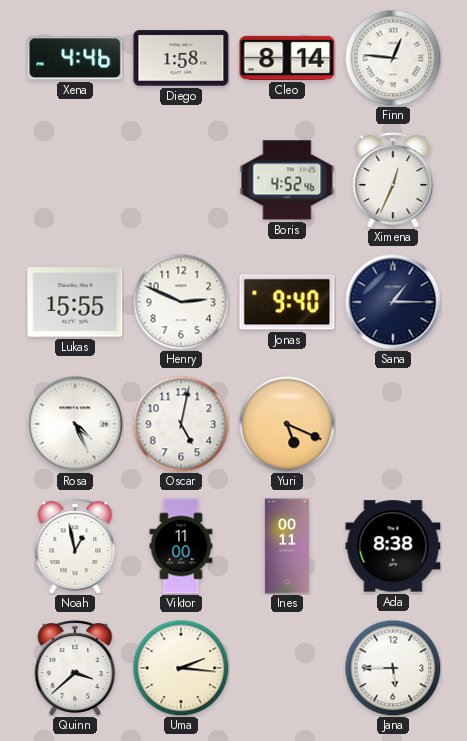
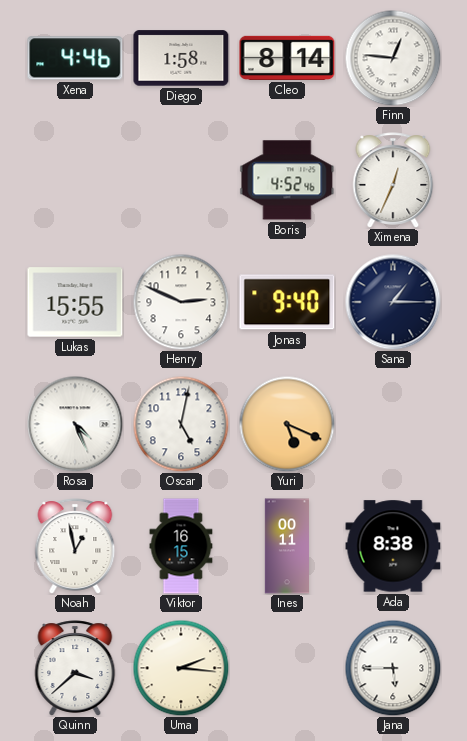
Viktor: 11:00 -> 16:15 (181, 546)
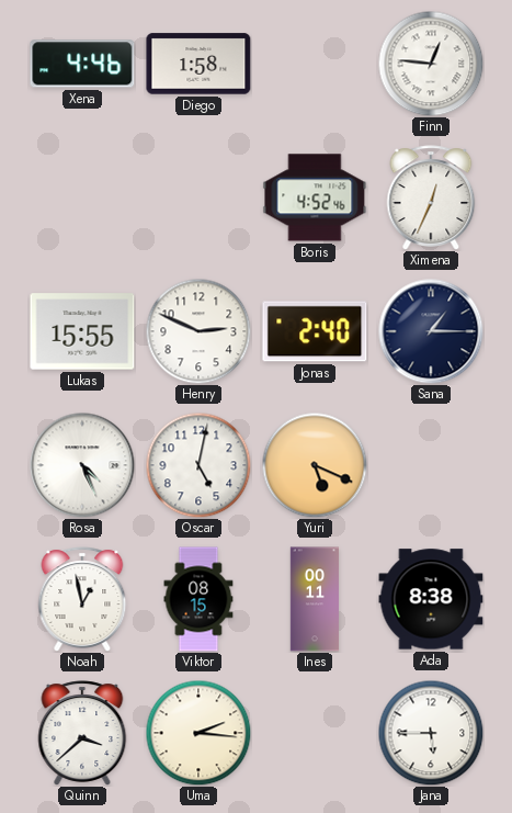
Cleo: 8:14 -> none (287, 58)
Jonas: 9:40 -> 2:40 (315, 331)
Viktor: 16:15 -> 08:15 (198, 599)
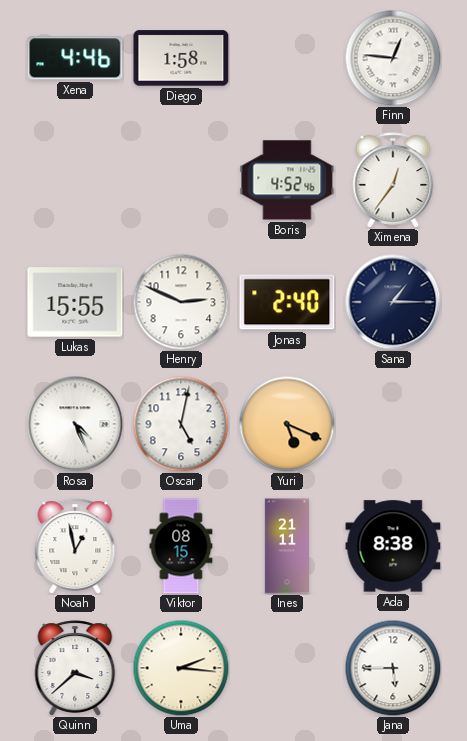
Ximena: 12:34 -> 12:36 (393, 180)
Ines: 00:11 -> 21:11 (287, 546)
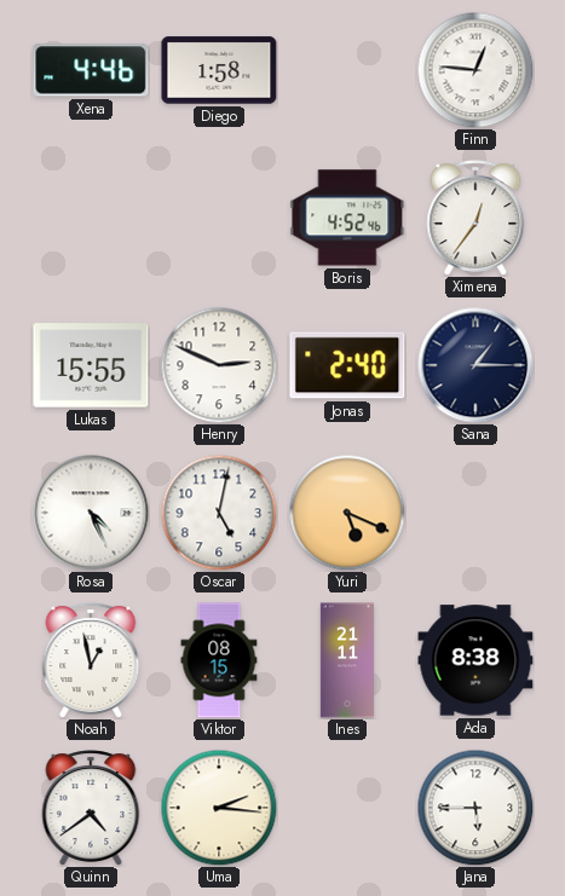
Quinn: 3:38 -> 4:39 (91, 808)
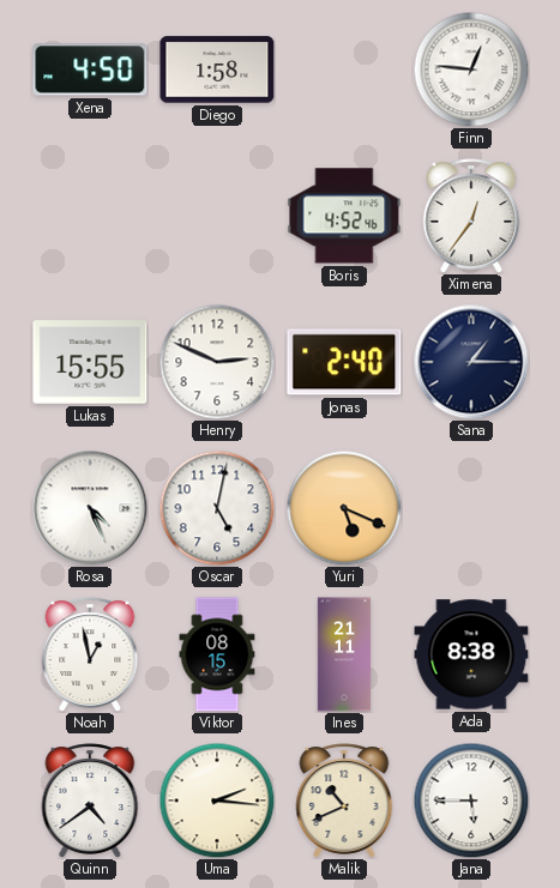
Xena: 4:46 -> 4:50 (90, 70)
Malik: none -> 10:41 (344, 801)
